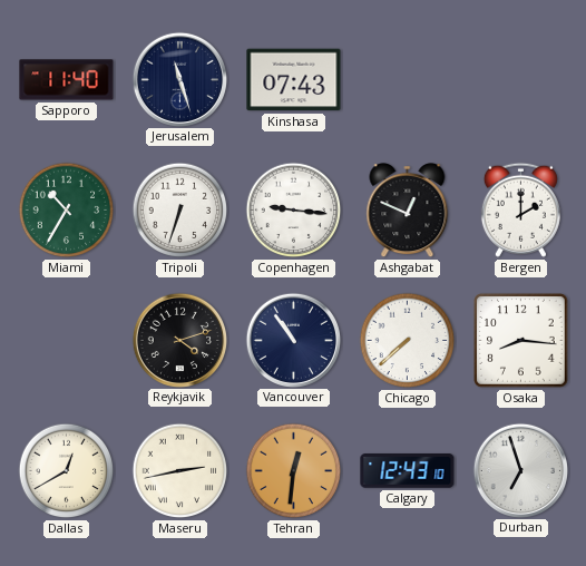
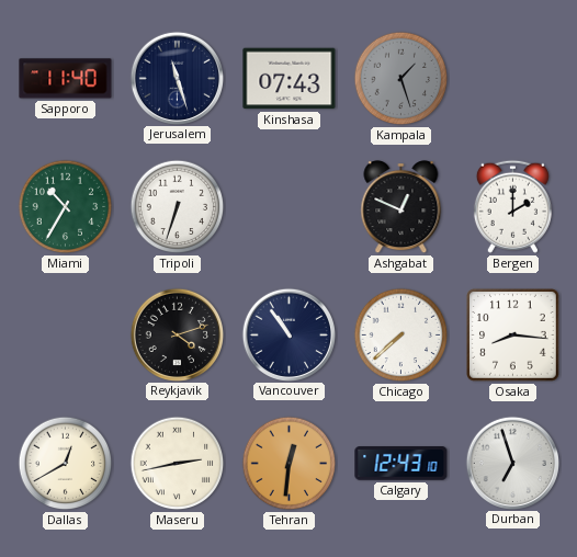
Kampala: none -> 1:27 (401, 79)
Copenhagen: 9:16 -> none (294, 211)
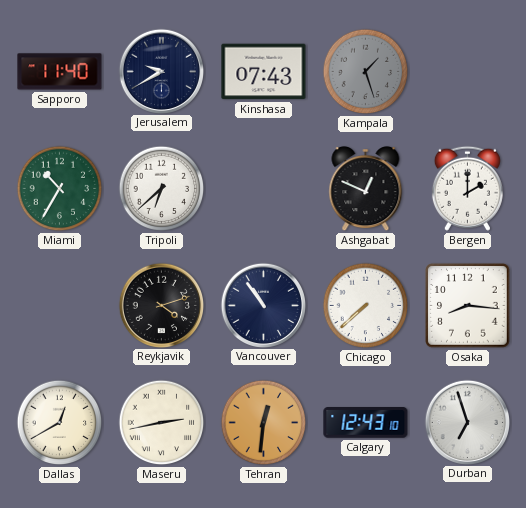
Jerusalem: 11:27 -> 9:40 (161, 71)
Tripoli: 6:33 -> 6:38 (162, 189)
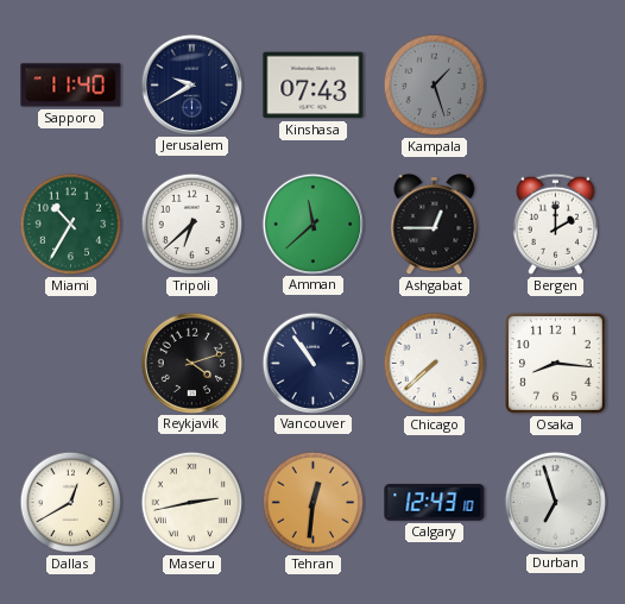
Amman: none -> 11:38 (312, 224)
Ashgabat: 12:49 -> 12:45 (435, 225)
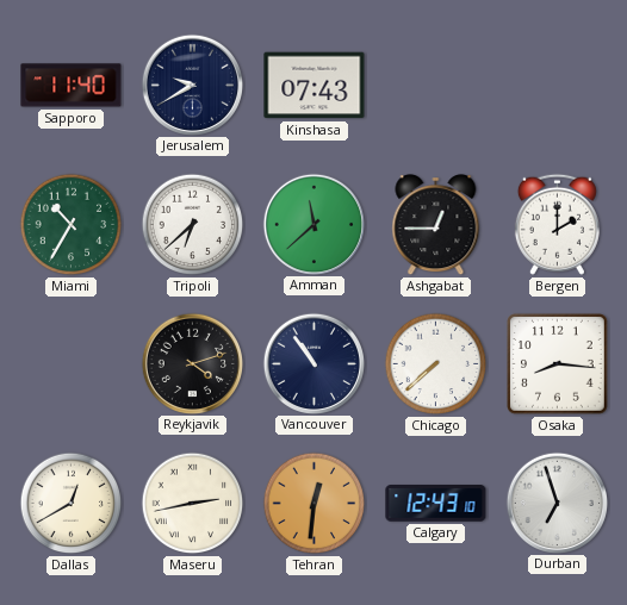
Kampala: 1:27 -> none (435, 86)
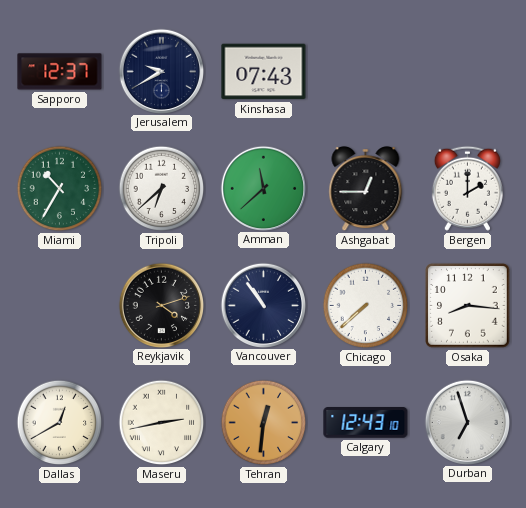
Sapporo: 11:40 -> 12:37 (60, 72)
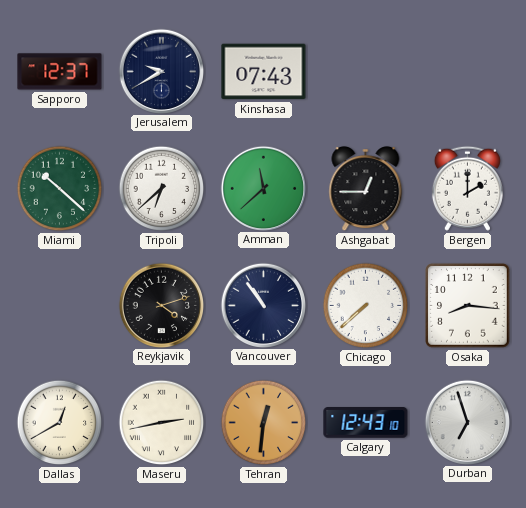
Miami: 10:35 -> 10:22 (60, 189)
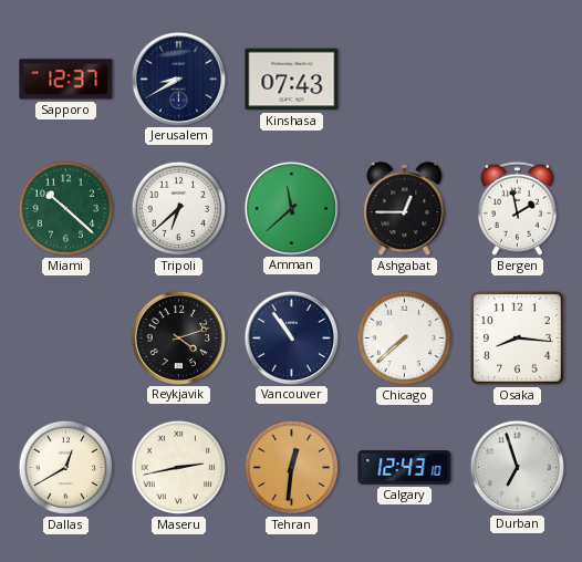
Jerusalem: 9:40 -> 8:40 (178, 79)
Bergen: 2:00 -> 1:58 (517, 208)
